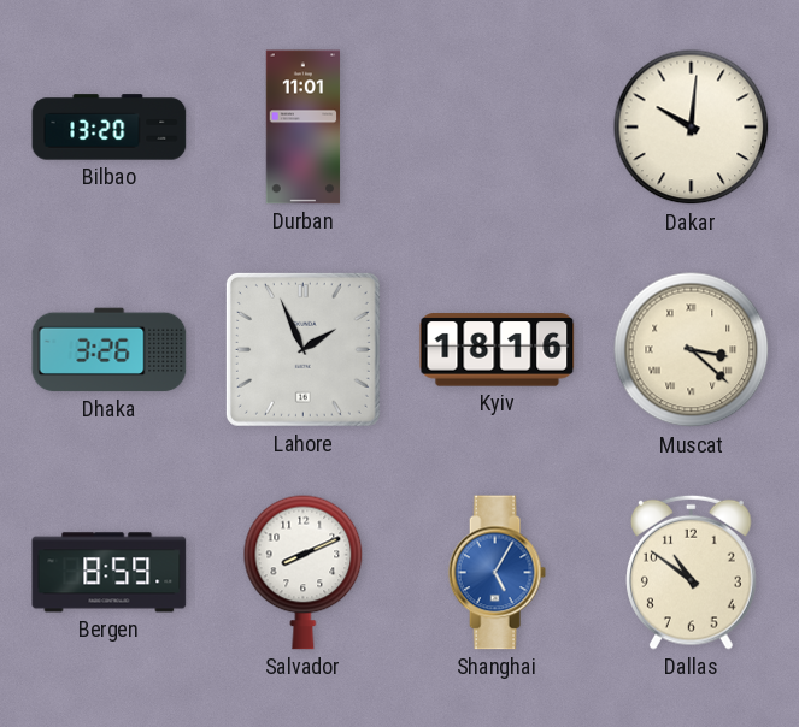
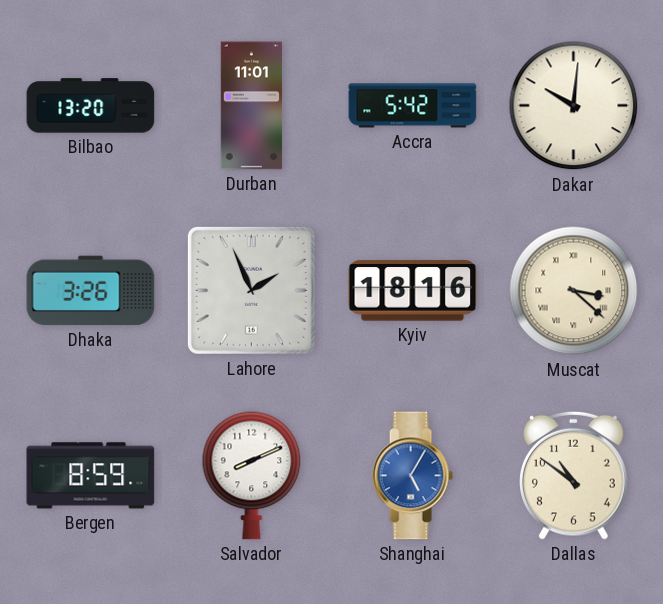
Accra: none -> 5:42 (413, 106)
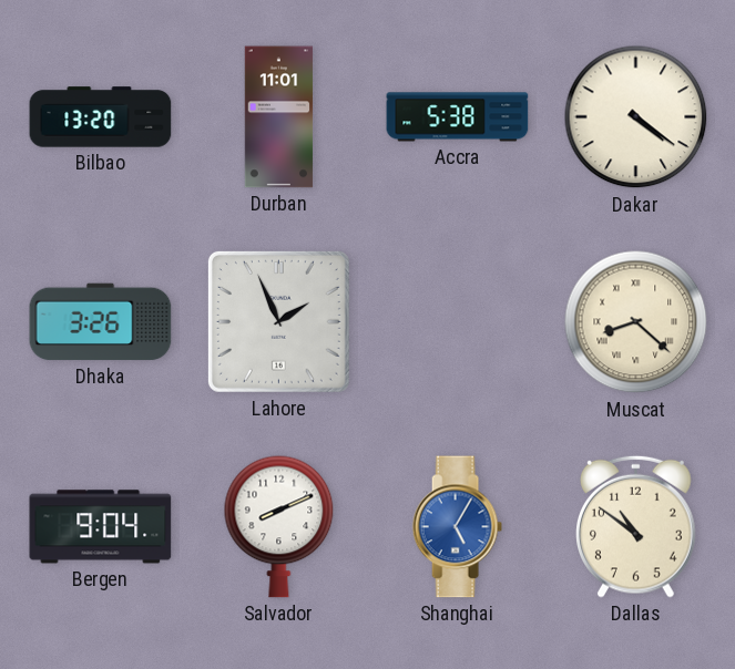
Accra: 5:42 -> 5:38 (458, 117)
Dakar: 10:01 -> 4:21 (636, 117)
Kyiv: 18:16 -> none (413, 291)
Muscat: 3:22 -> 8:22 (636, 322)
Bergen: 8:59 -> 9:04 (101, 527)
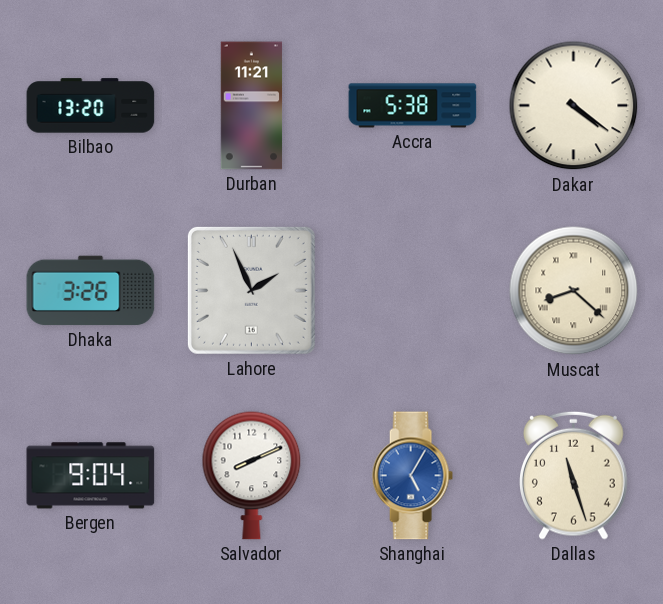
Durban: 11:01 -> 11:21 (252, 106)
Dallas: 10:51 -> 11:27 (574, 475)
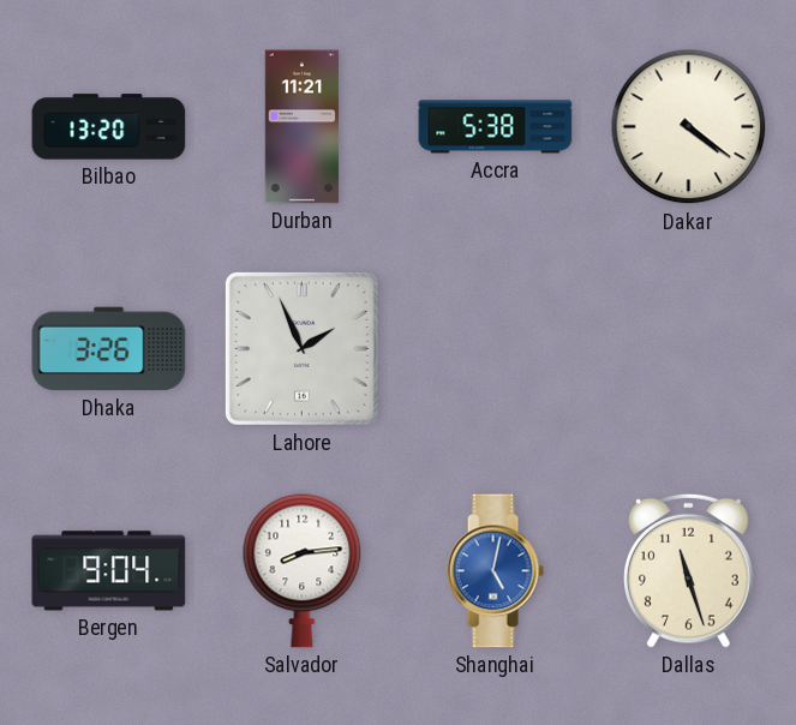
Muscat: 8:22 -> none (574, 291)
Salvador: 8:11 -> 8:14 (303, 570)
Shanghai: 5:05 -> 5:02 (495, 571)
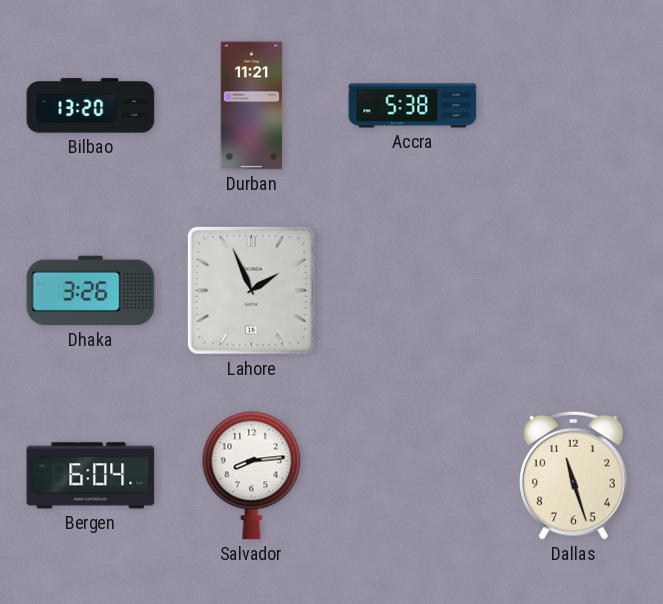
Dakar: 4:21 -> none (689, 127)
Bergen: 9:04 -> 6:04 (91, 476)
Shanghai: 5:02 -> none (495, 571)
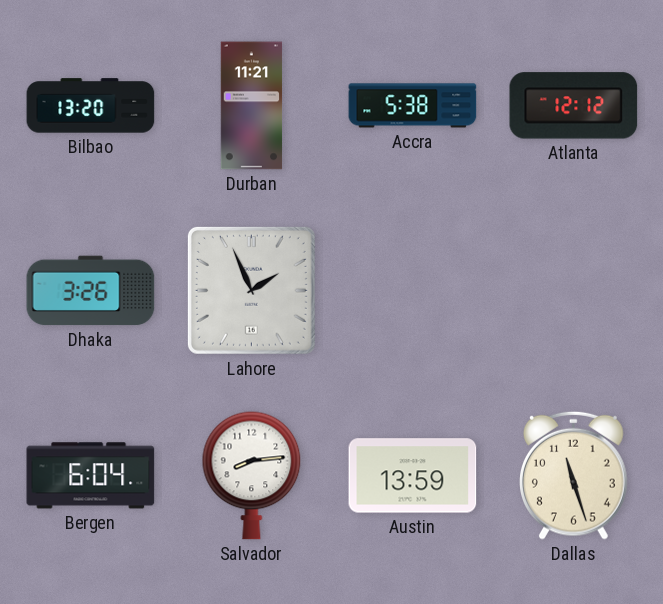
Atlanta: none -> 12:12 (574, 106)
Austin: none -> 13:59 (413, 476)
